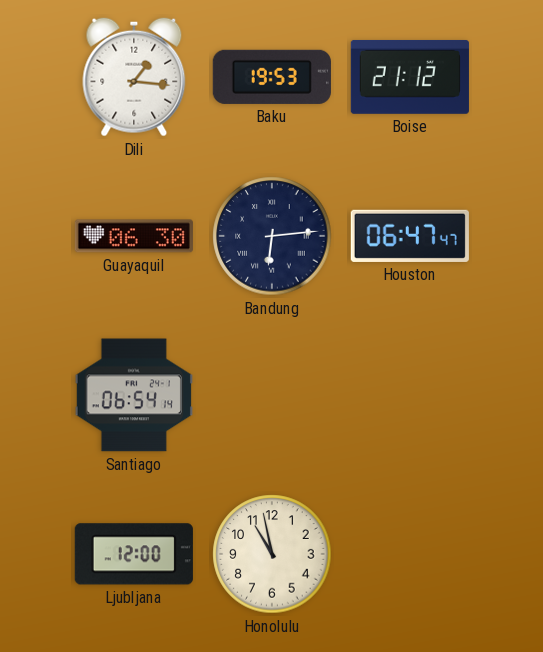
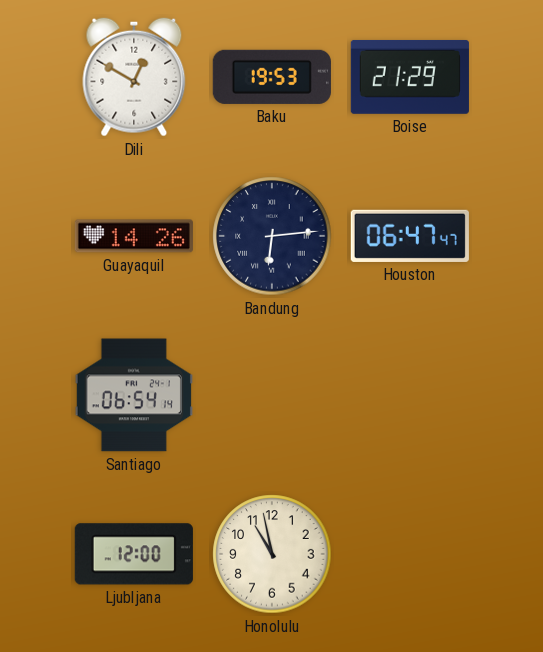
Dili: 1:16 -> 12:50 (134, 77)
Boise: 21:12 -> 21:29 (410, 77)
Guayaquil: 06:30 -> 14:26 (134, 236)
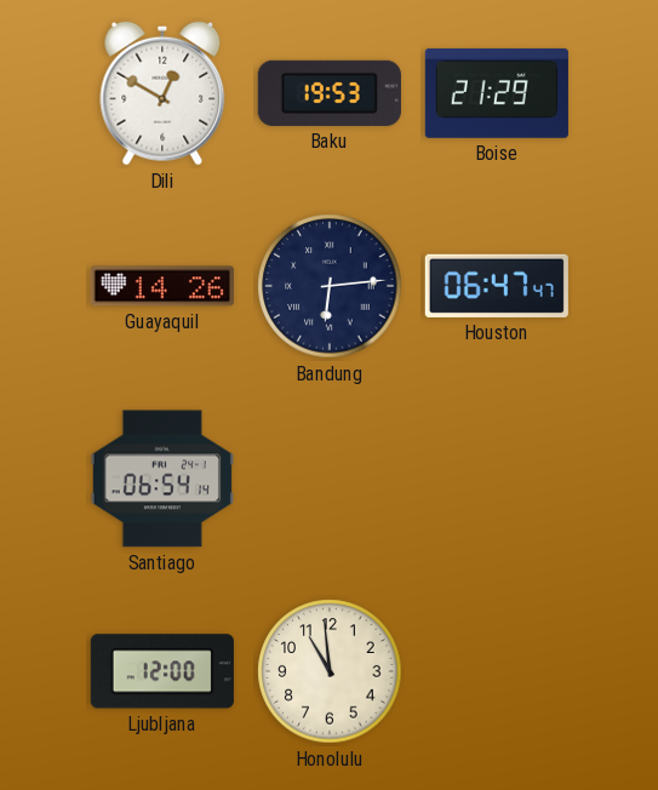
Honolulu: 10:58 -> 10:59 (330, 671)
